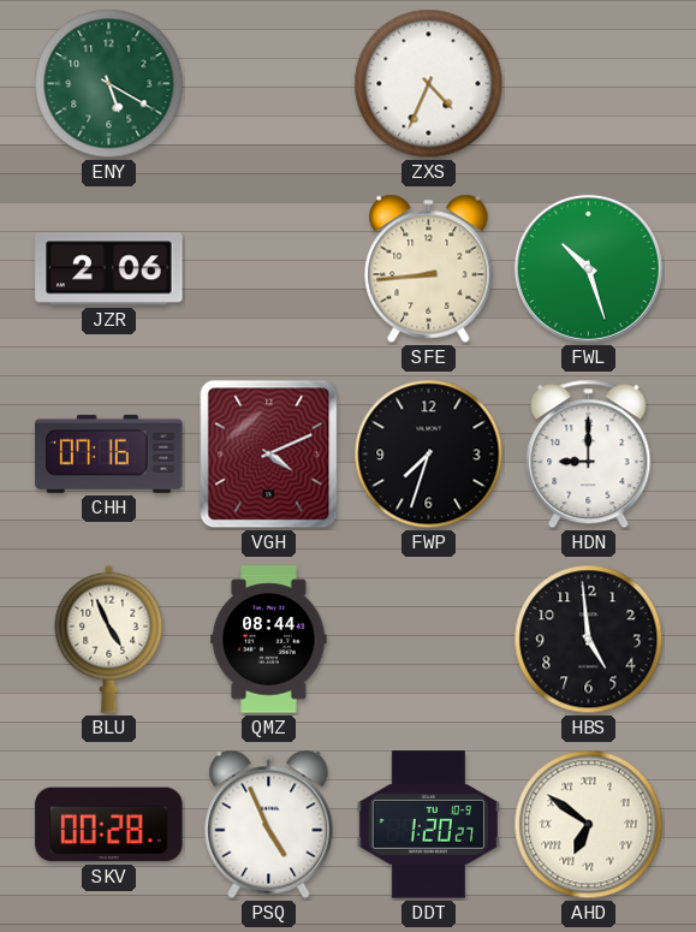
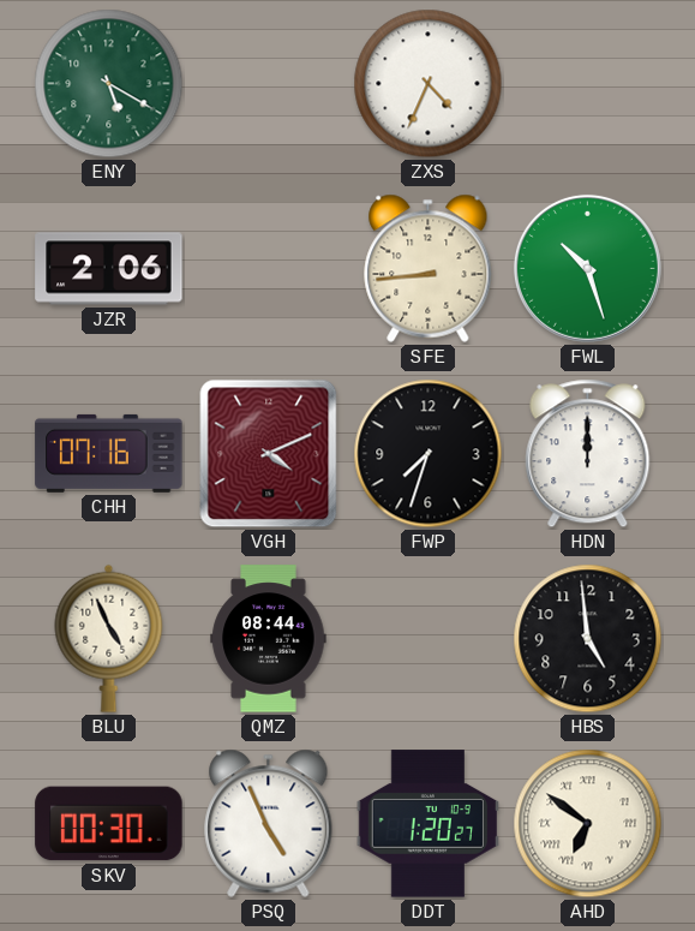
HDN: 9:00 -> 12:00 (588, 454)
SKV: 00:28 -> 00:30 (109, 824)
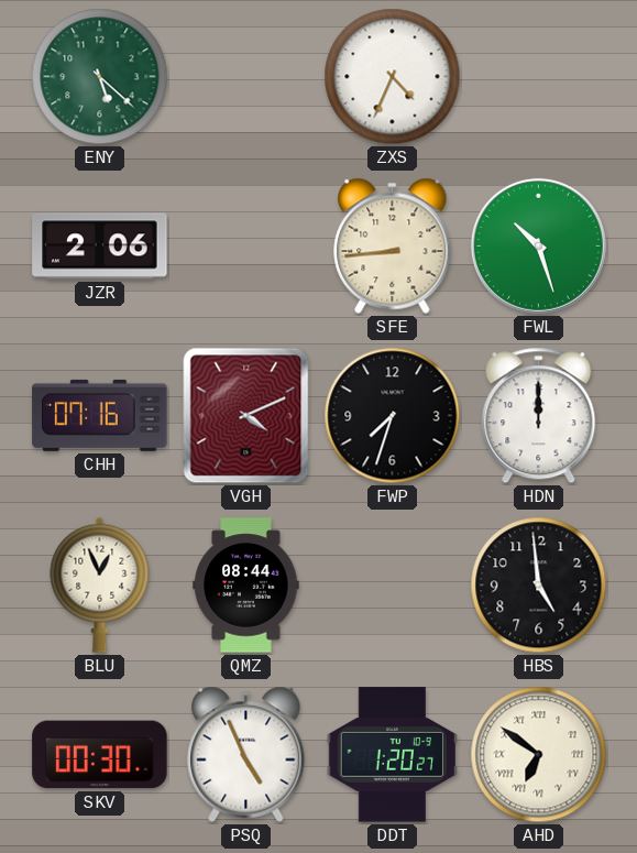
ENY: 5:20 -> 5:22 (100, 77)
BLU: 4:56 -> 12:56 (100, 584)
